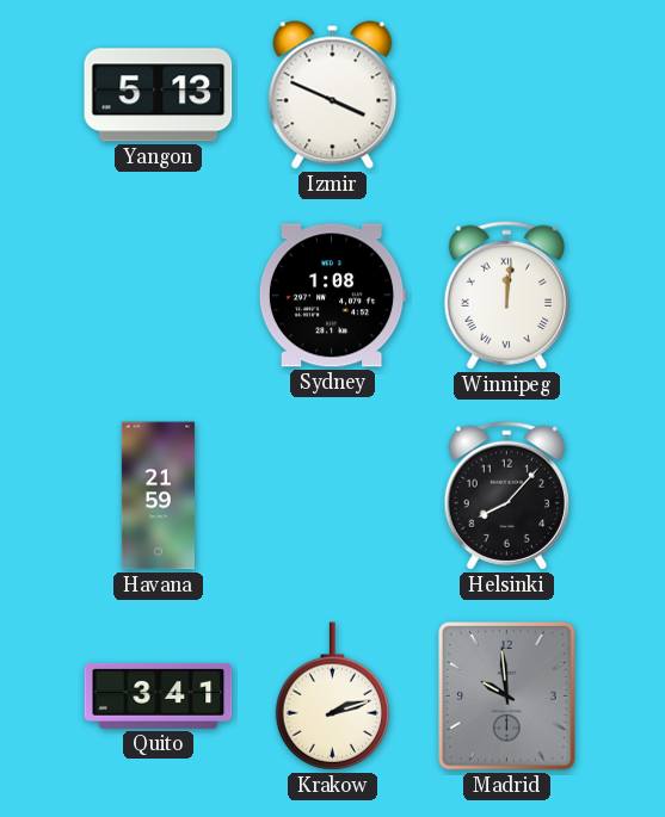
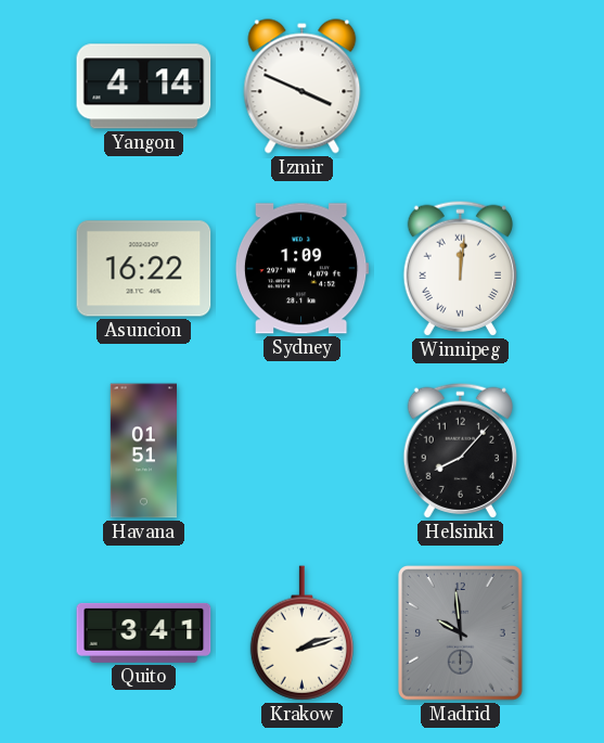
Yangon: 5:13 -> 4:14 (144, 87)
Asuncion: none -> 16:22 (144, 269)
Sydney: 1:08 -> 1:09 (301, 269)
Havana: 21:59 -> 01:51 (143, 451)
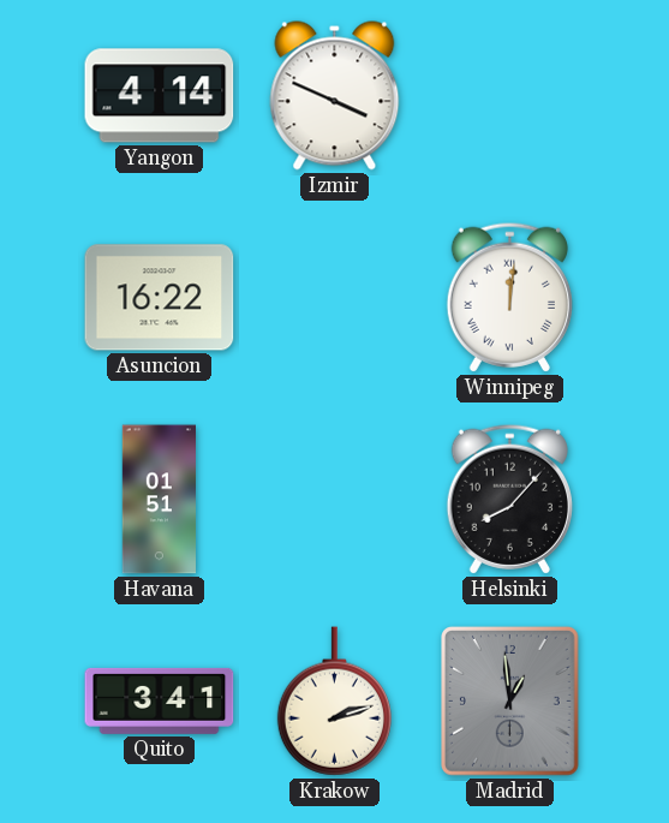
Sydney: 1:09 -> none (301, 269)
Madrid: 9:59 -> 12:59 (510, 702)
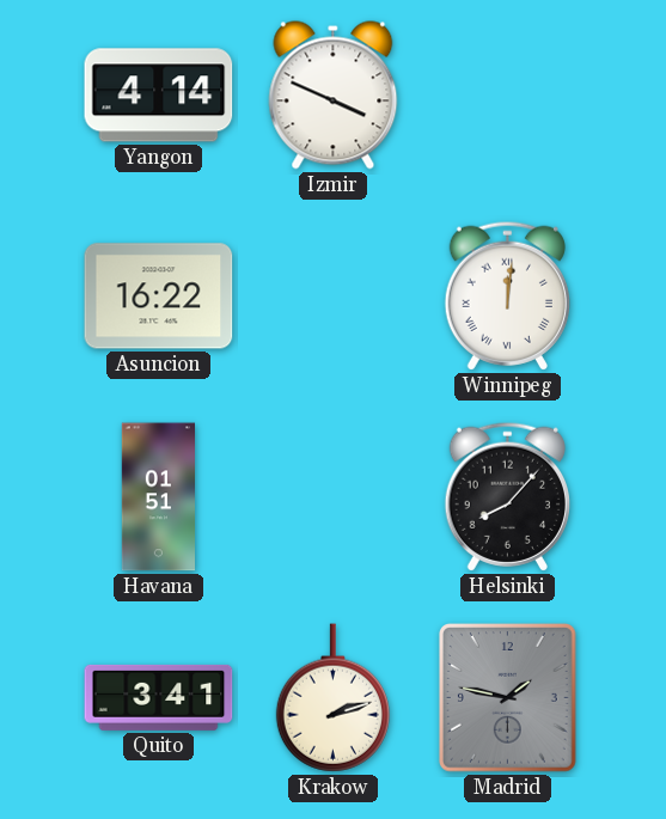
Madrid: 12:59 -> 1:47 (508, 698)
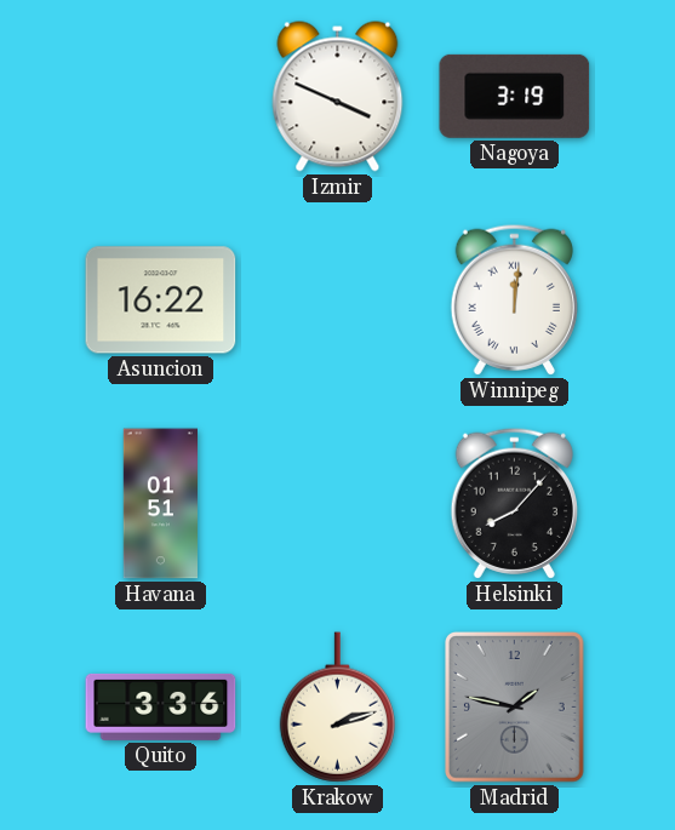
Yangon: 4:14 -> none (159, 96)
Nagoya: none -> 3:19 (515, 96)
Quito: 3:41 -> 3:36 (161, 706)
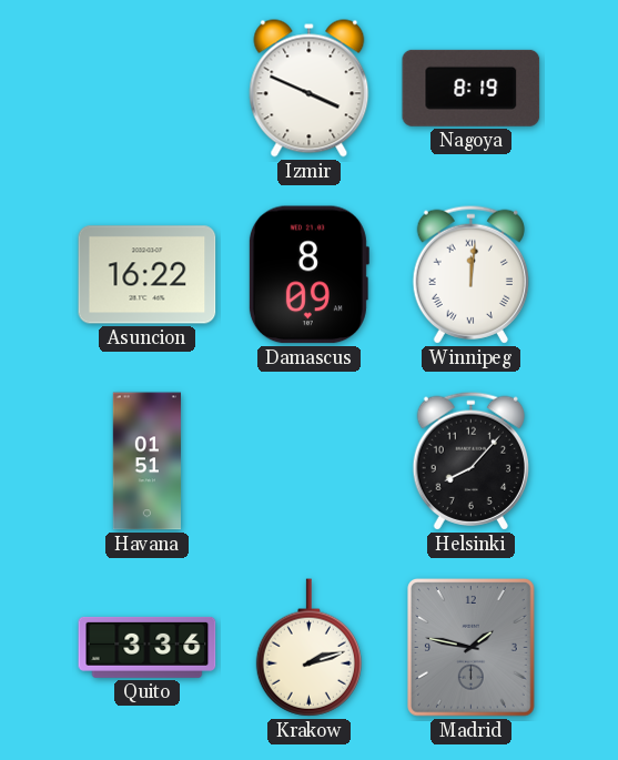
Nagoya: 3:19 -> 8:19 (472, 88)
Damascus: none -> 8:09 (308, 275)
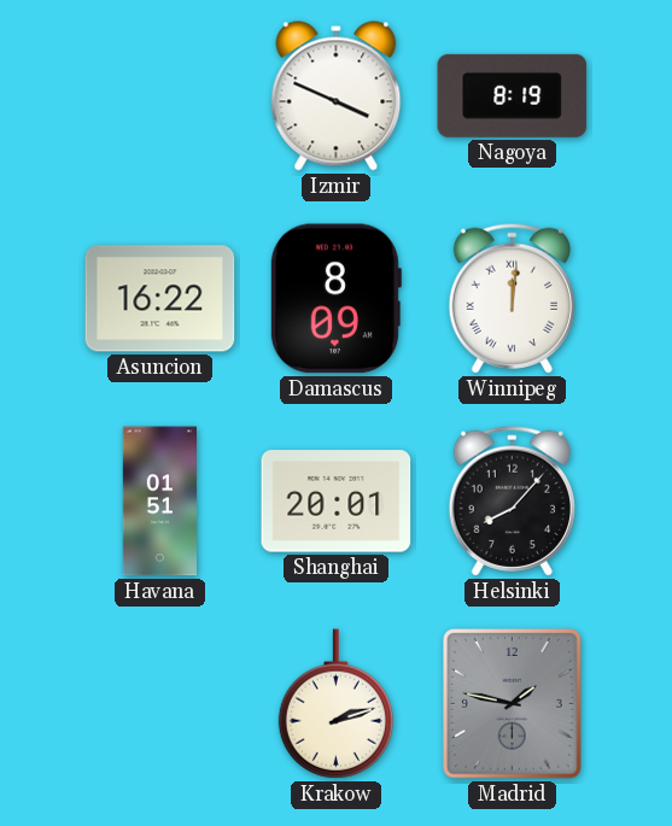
Shanghai: none -> 20:01 (337, 502)
Quito: 3:36 -> none (148, 647)
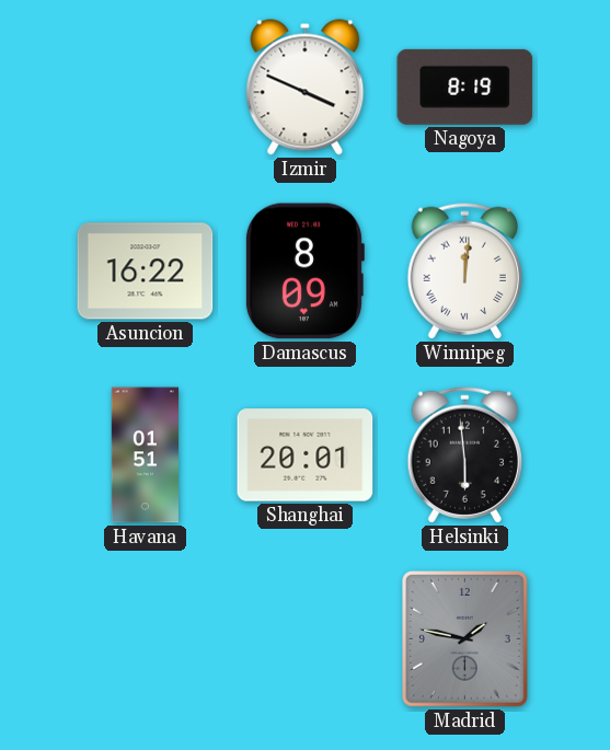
Helsinki: 8:07 -> 5:59 (464, 454)
Krakow: 2:12 -> none (335, 704)
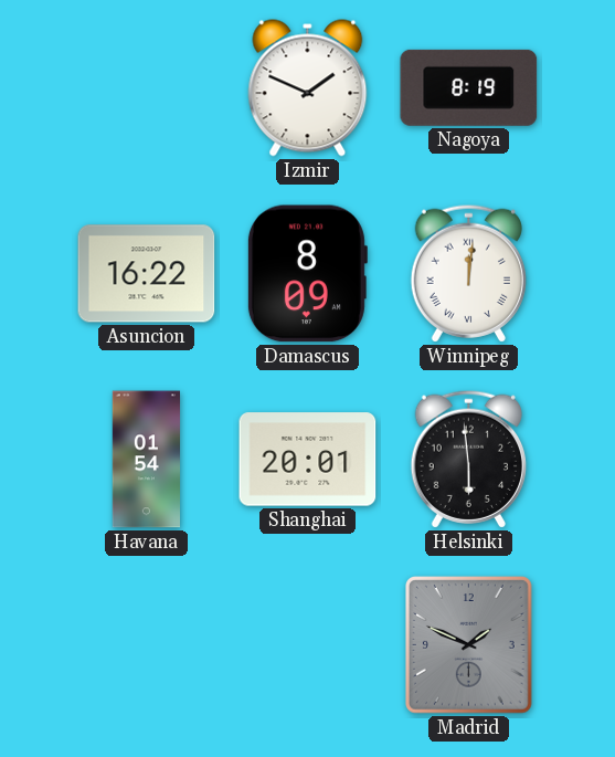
Izmir: 3:49 -> 1:49 (308, 88)
Havana: 01:51 -> 01:54 (146, 460)
Madrid: 1:47 -> 1:49 (469, 645)
